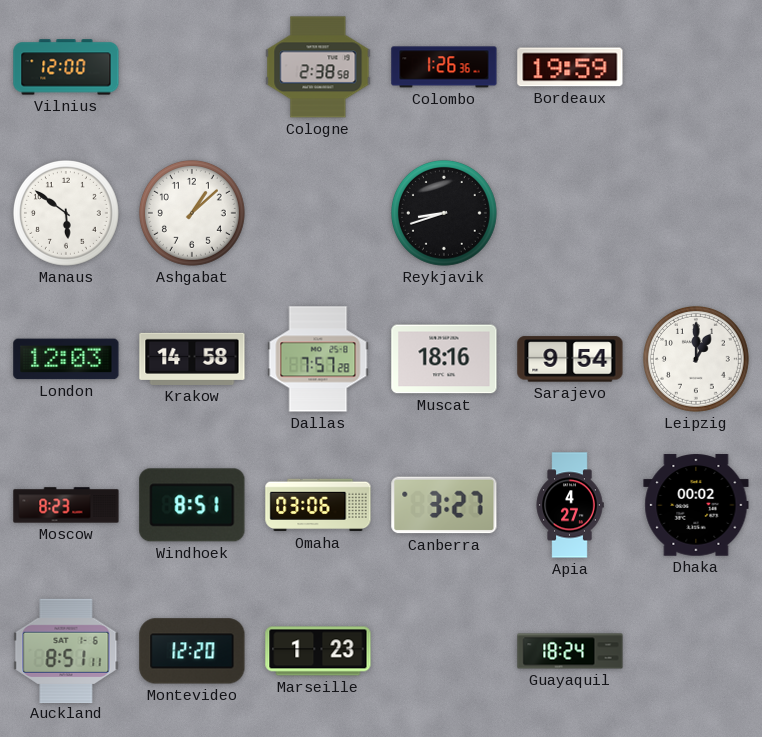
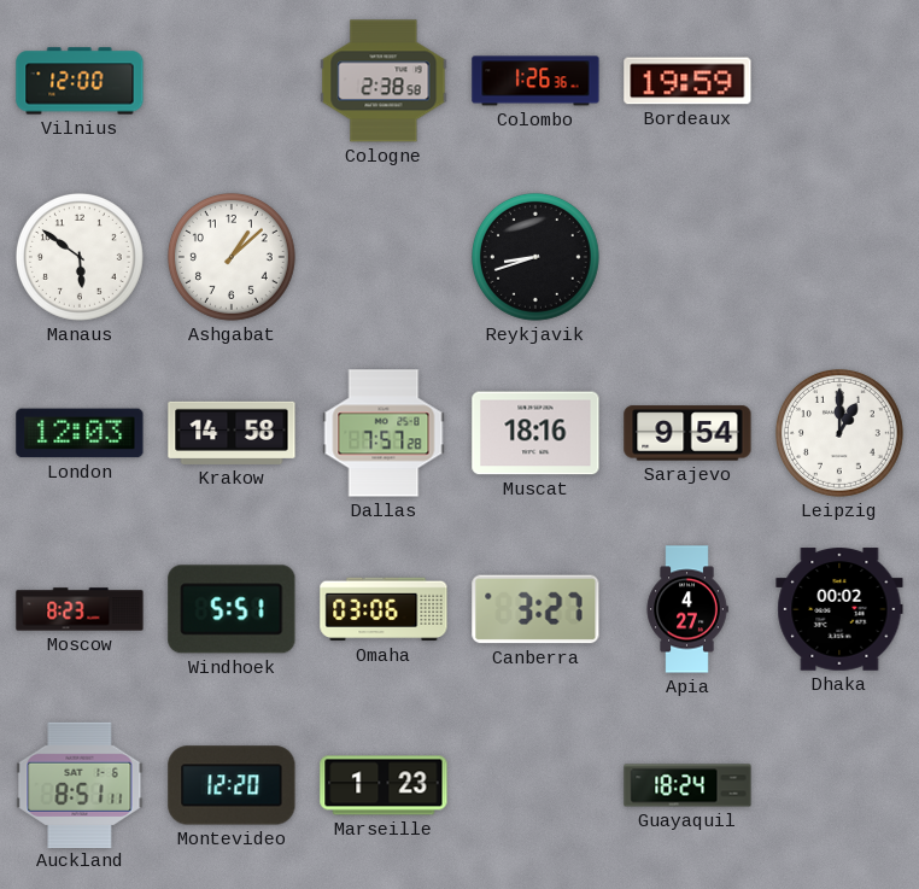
Windhoek: 8:51 -> 5:51 (232, 609)
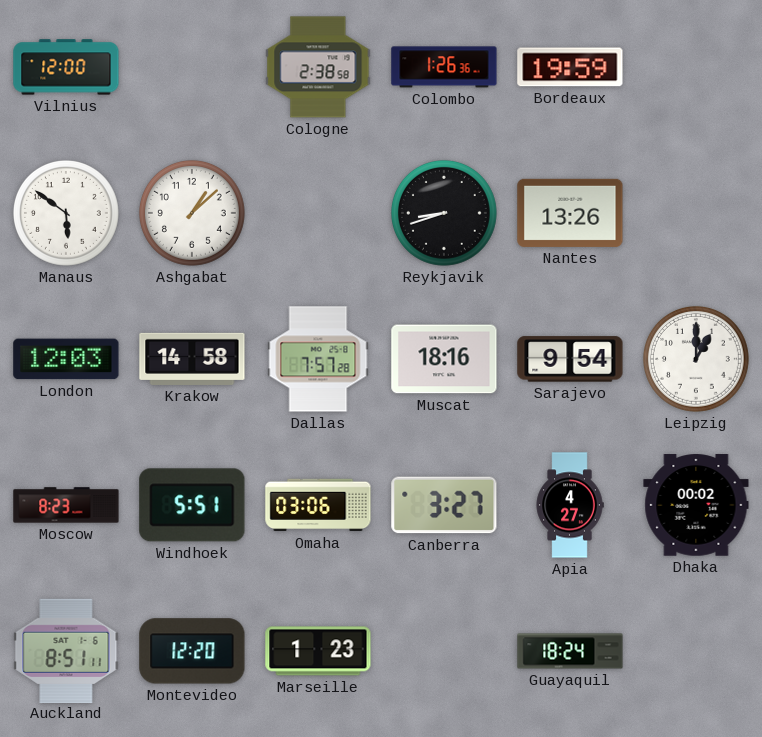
Nantes: none -> 13:26 (570, 213)
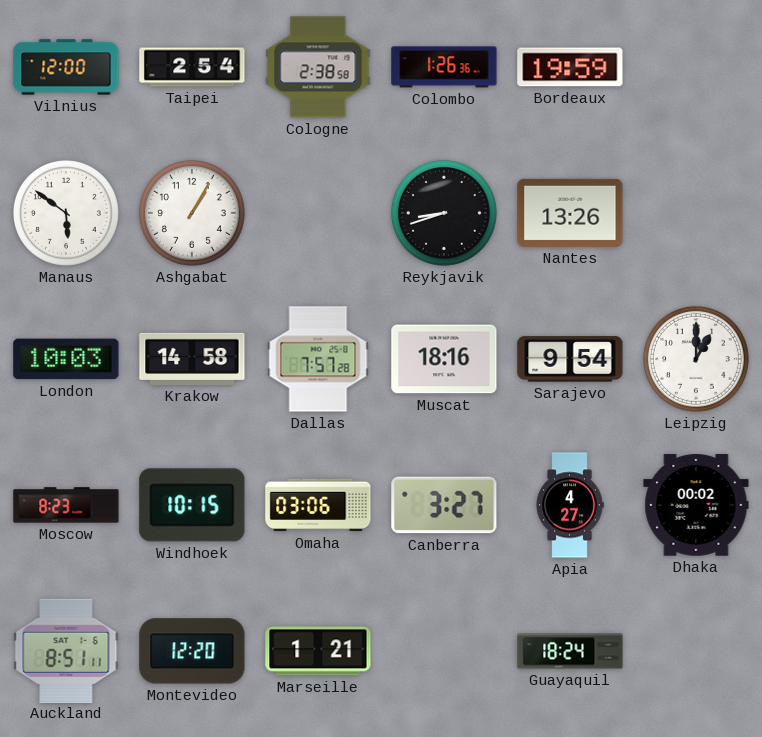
Taipei: none -> 2:54 (192, 67)
Ashgabat: 1:08 -> 1:05 (192, 213)
London: 12:03 -> 10:03 (66, 359)
Windhoek: 5:51 -> 10:15 (192, 505)
Marseille: 1:23 -> 1:21 (318, 651)
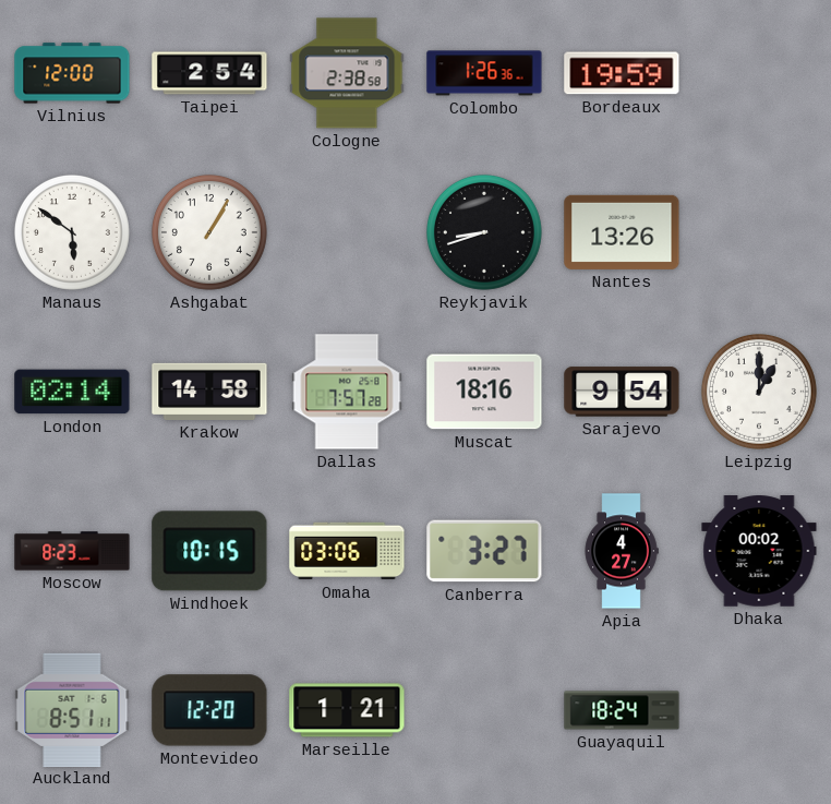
London: 10:03 -> 02:14 (72, 392)
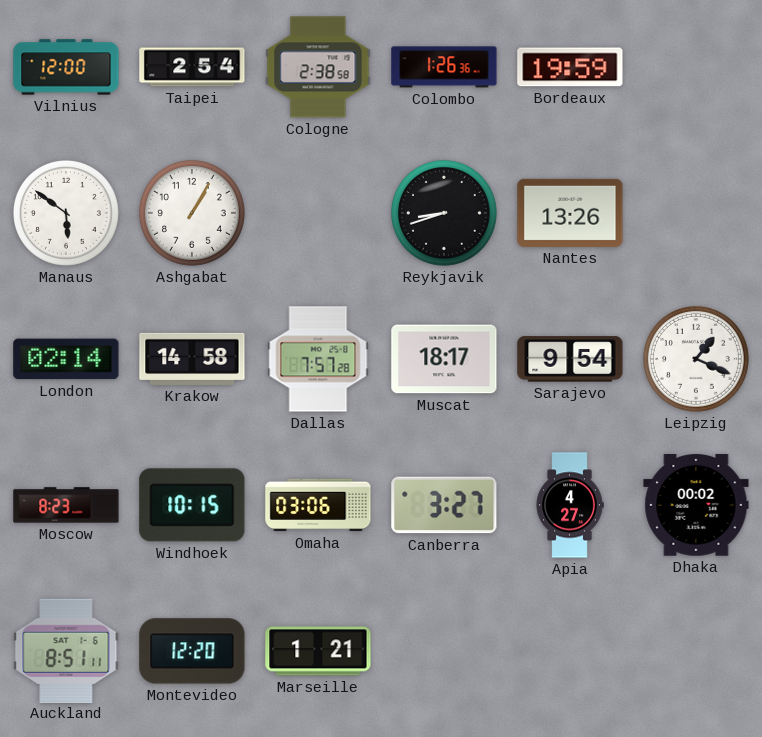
Muscat: 18:16 -> 18:17 (444, 359)
Leipzig: 1:00 -> 1:19 (696, 359)
Guayaquil: 18:24 -> none (622, 710)
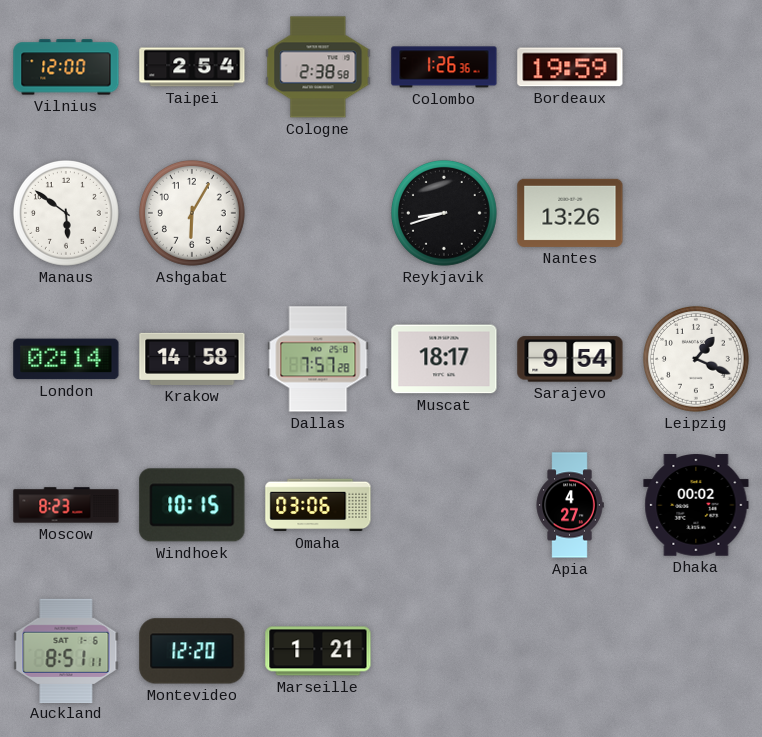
Ashgabat: 1:05 -> 6:05 (192, 213)
Canberra: 3:27 -> none (444, 505)
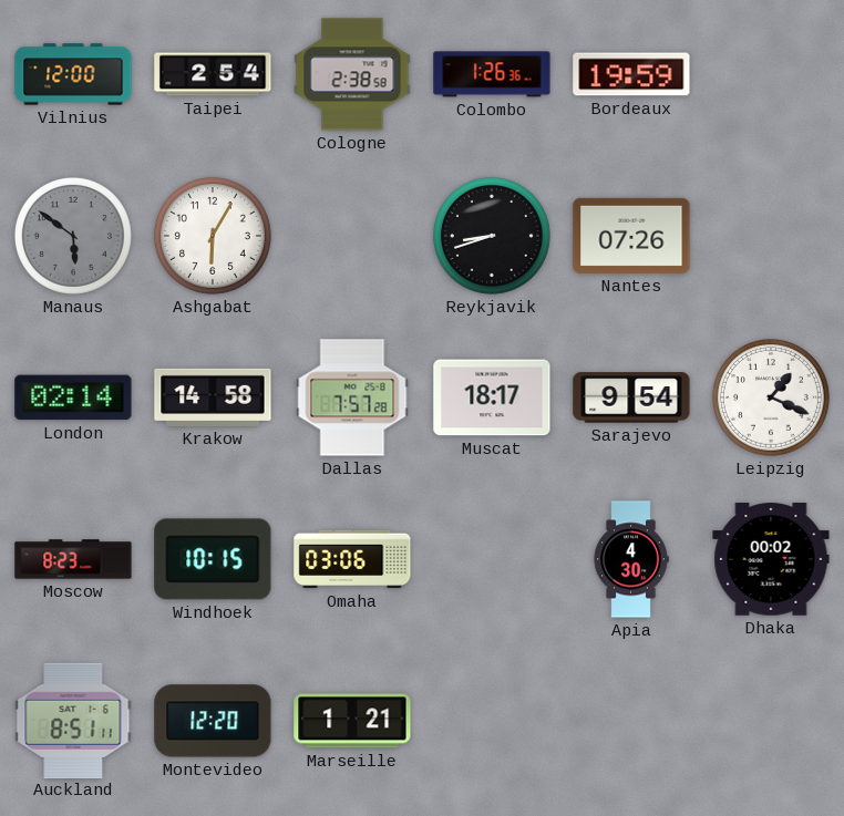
Manaus dial: white -> grey (73, 236)
Nantes: 13:26 -> 07:26 (631, 236)
Apia: 4:27 -> 4:30 (631, 559)
